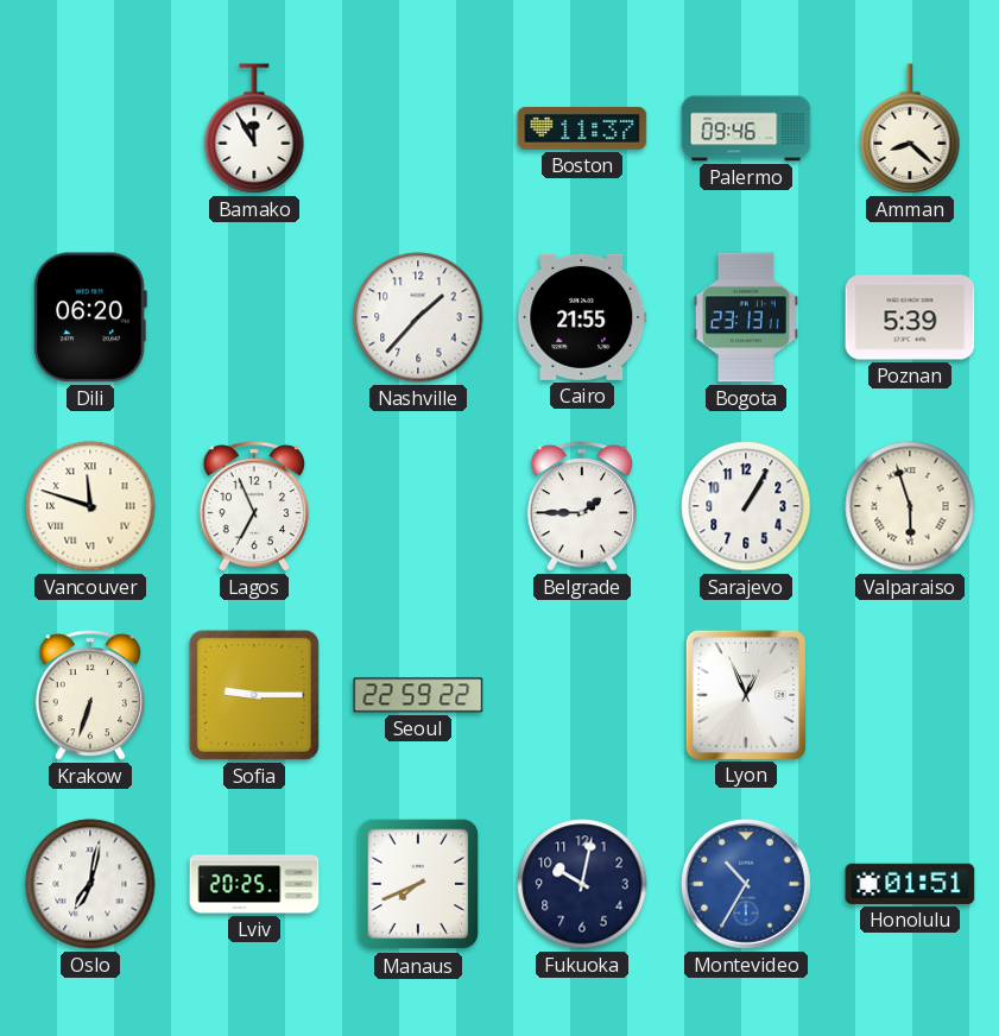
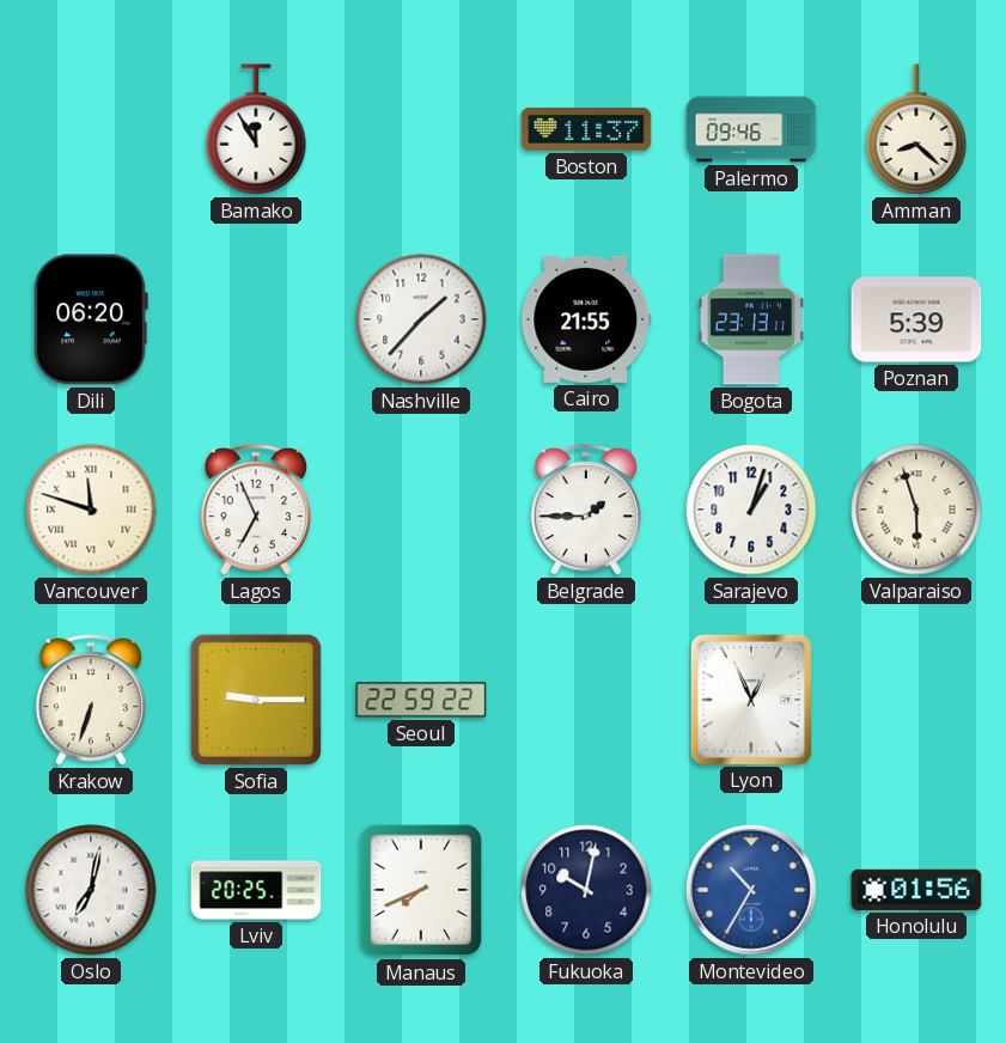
Sarajevo: 1:05 -> 1:03 (751, 510)
Honolulu: 01:51 -> 01:56 (916, 890)
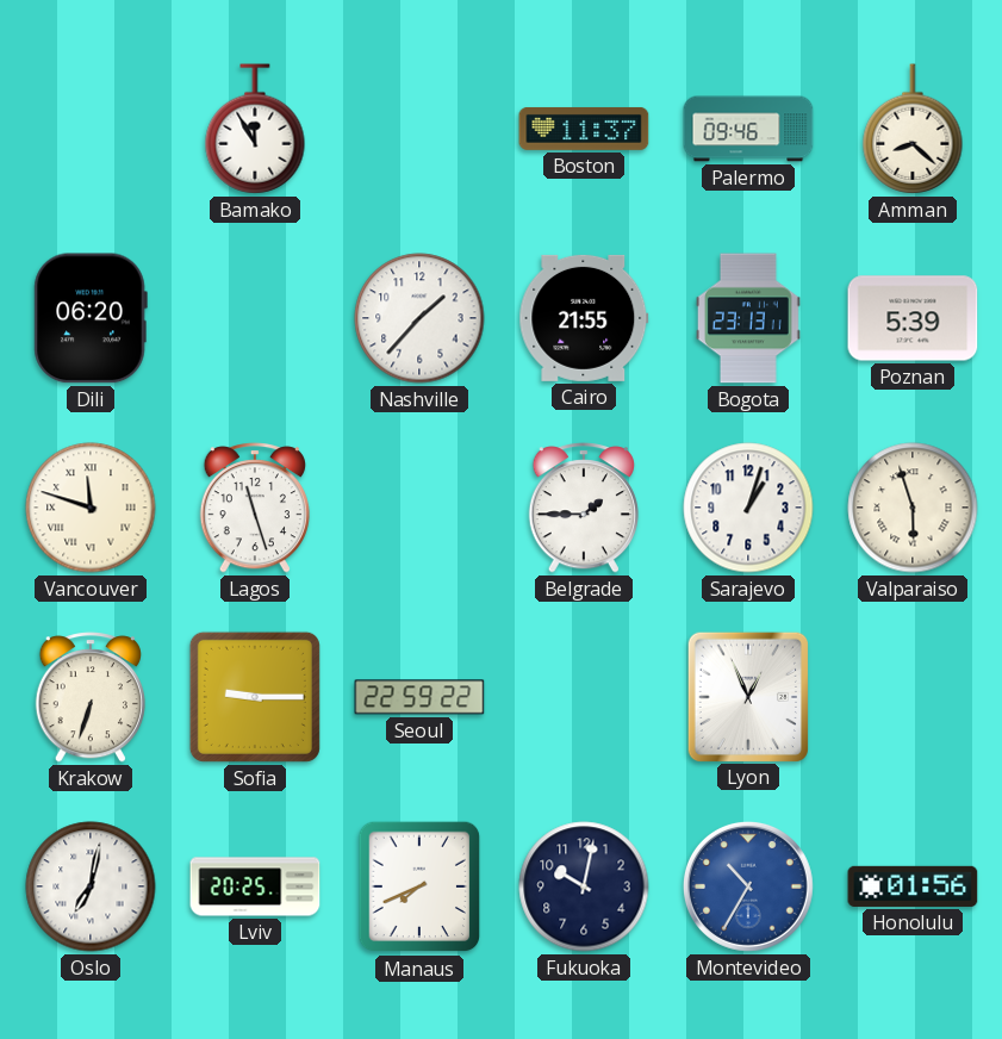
Lagos: 6:56 -> 11:27 (254, 508)
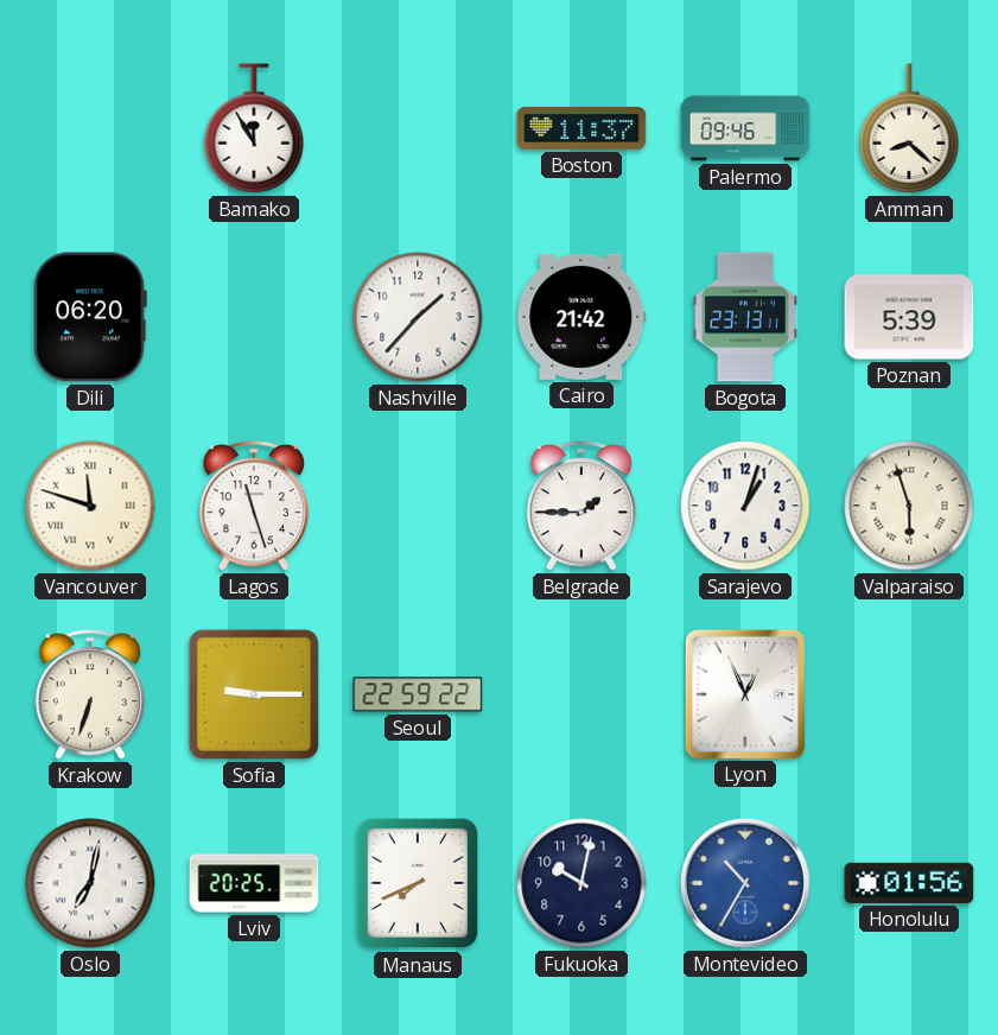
Cairo: 21:55 -> 21:42 (581, 317)
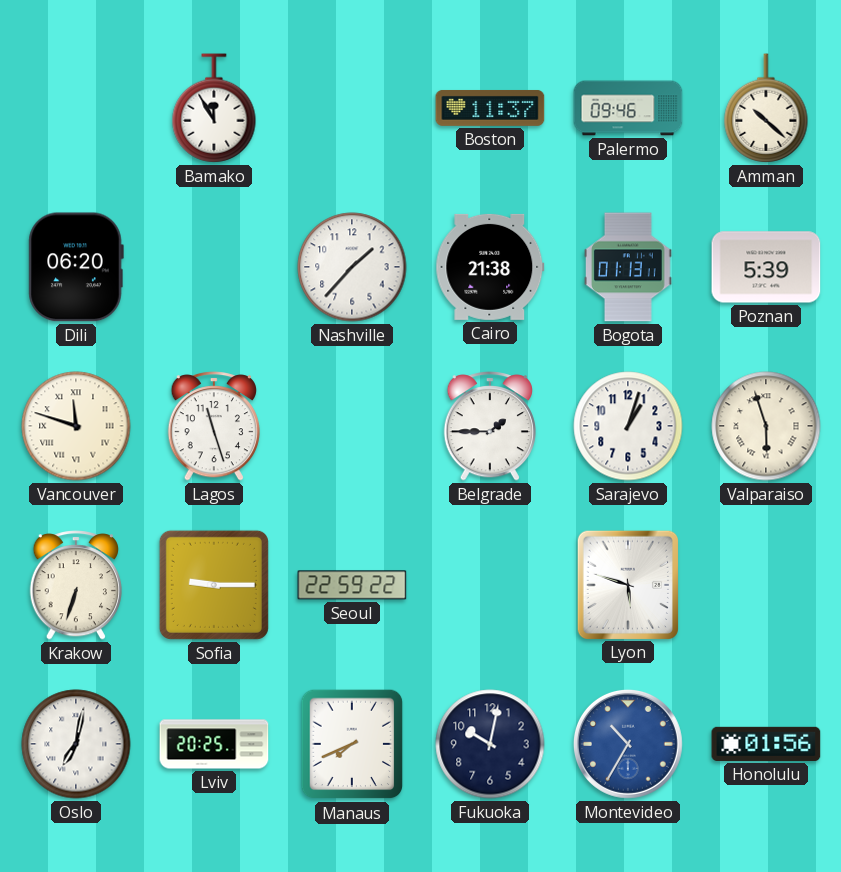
Amman: 8:22 -> 10:22 (766, 108)
Cairo: 21:42 -> 21:38 (490, 267)
Bogota: 23:13 -> 01:13 (628, 267)
Lyon: 12:56 -> 5:48 (627, 584)
